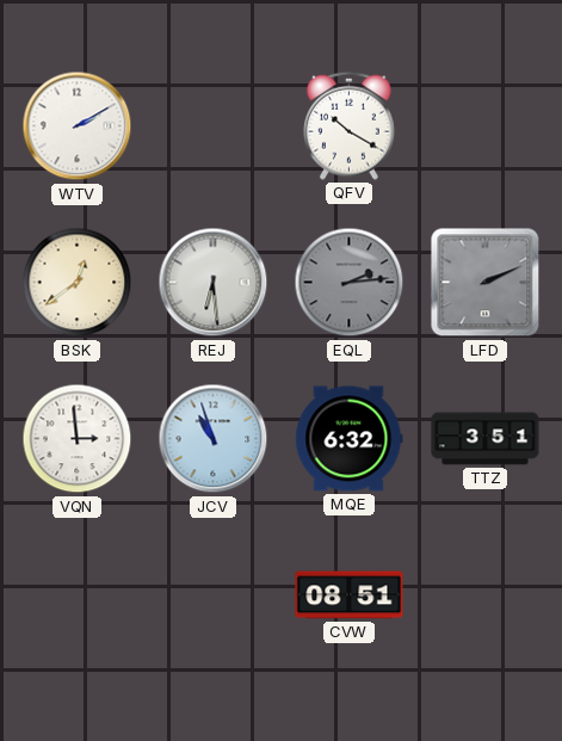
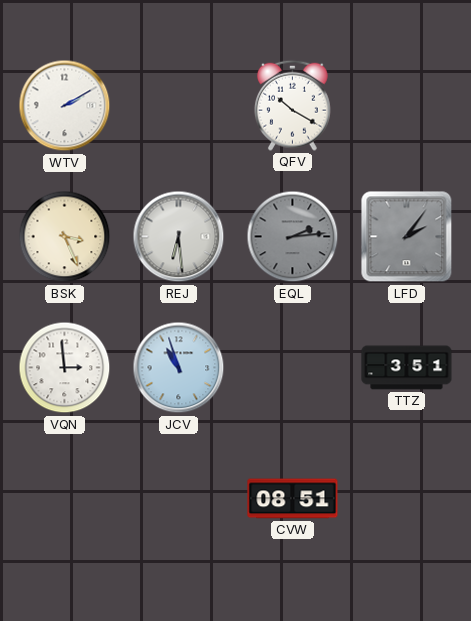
BSK: 12:39 -> 3:26 (65, 237)
LFD: 2:11 -> 2:06 (407, 237)
MQE: 6:32 -> none (350, 439)
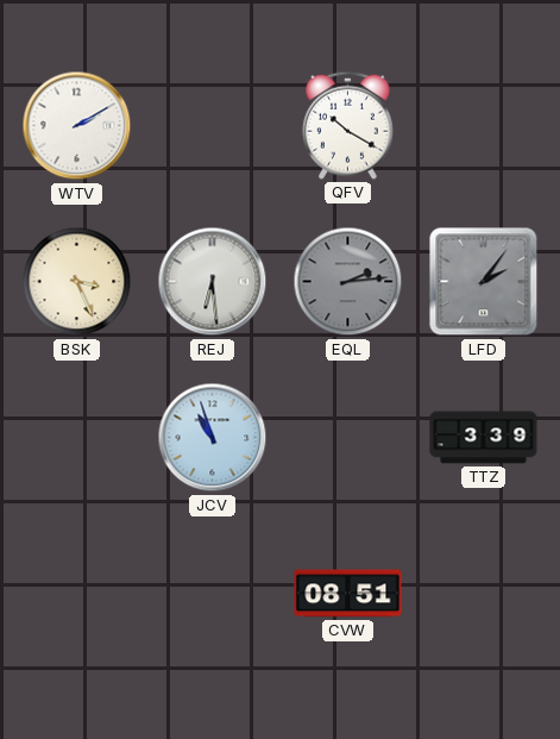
VQN: 2:59 -> none (65, 368)
TTZ: 3:51 -> 3:39 (484, 438)
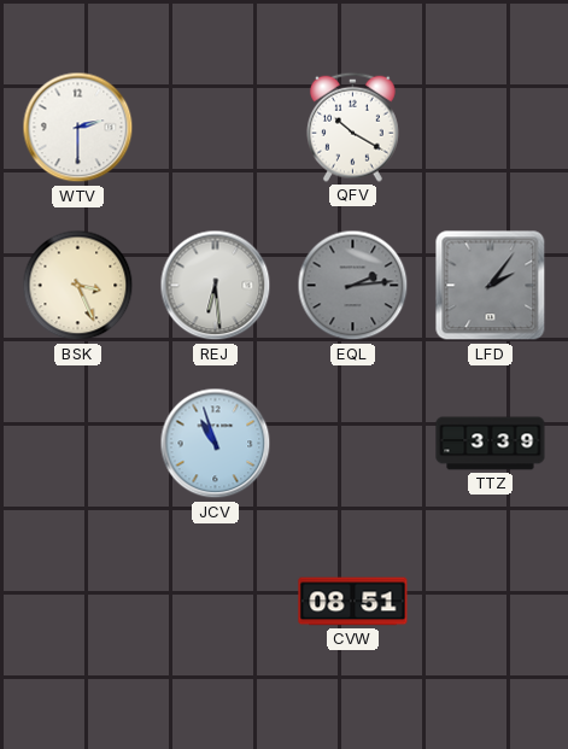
WTV: 2:10 -> 2:30 (78, 128)
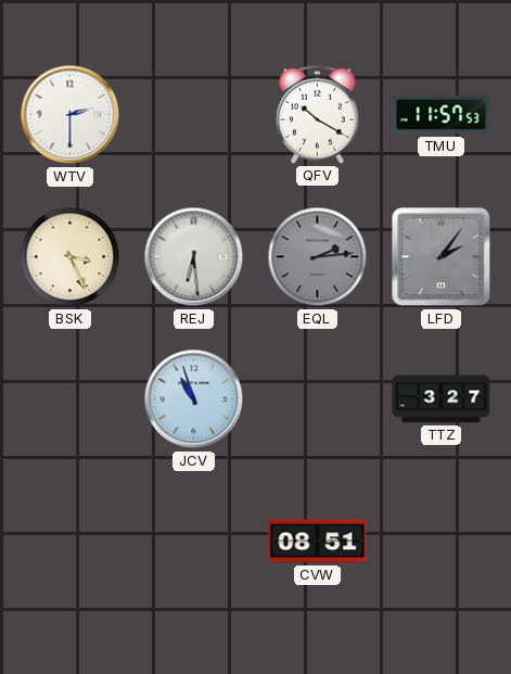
TMU: none -> 11:57 (442, 115)
TTZ: 3:39 -> 3:27 (442, 399)
